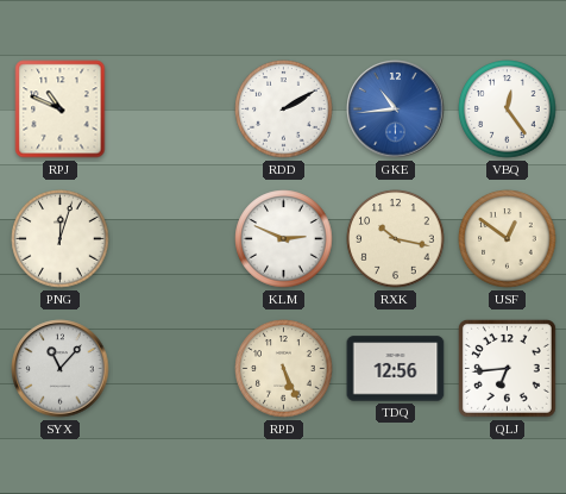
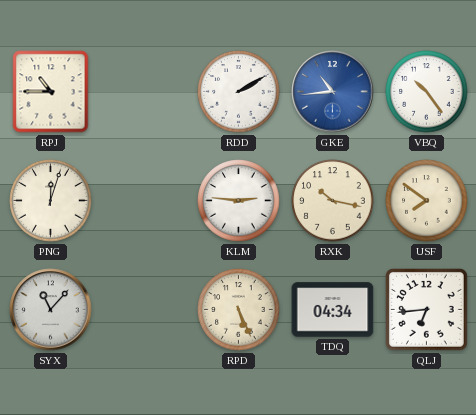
RPJ: 10:49 -> 10:45 (51, 92)
VBQ: 12:24 -> 10:24 (427, 92)
KLM: 2:49 -> 2:46 (239, 201)
USF: 12:51 -> 7:51 (427, 201)
TDQ: 12:56 -> 04:34 (333, 310)
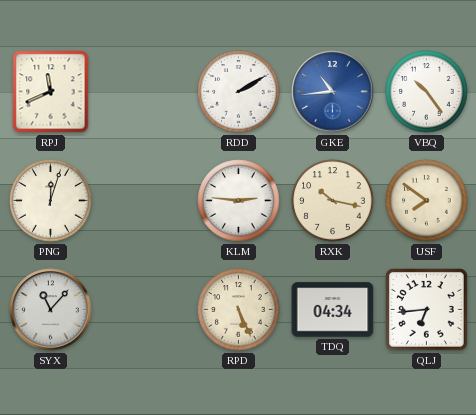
RPJ: 10:45 -> 11:41 (51, 92)
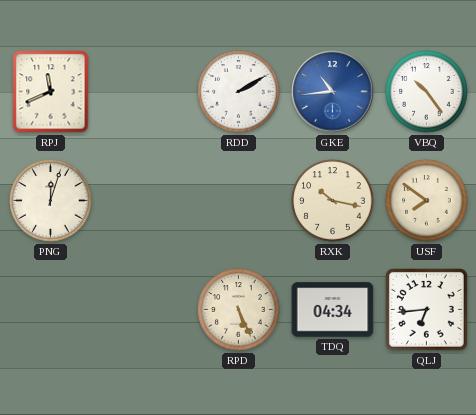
KLM: 2:46 -> none (239, 201)
SYX: 11:07 -> none (51, 310)
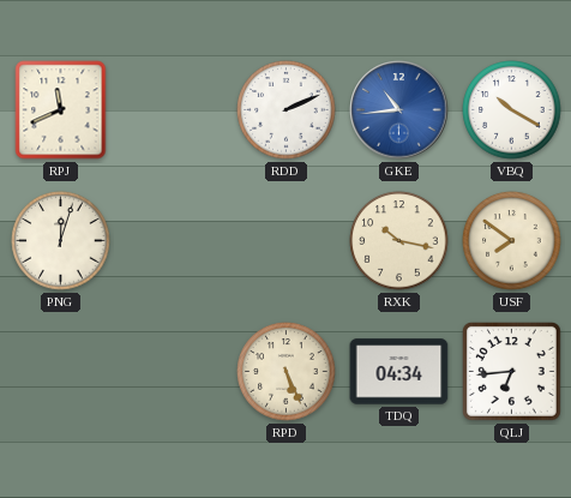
RDD: 2:10 -> 2:11 (287, 110)
VBQ: 10:24 -> 10:20 (512, 110)
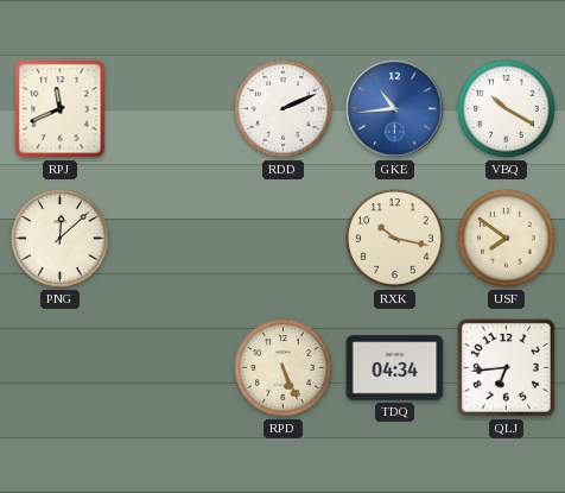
PNG: 12:03 -> 12:08 (61, 239)
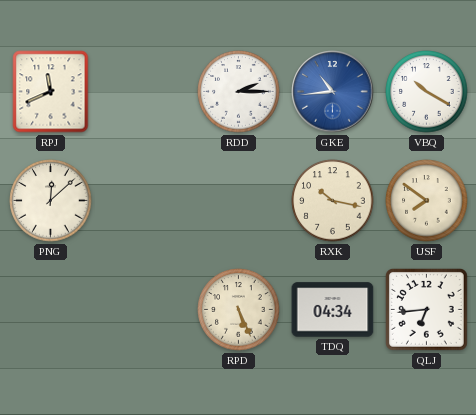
RDD: 2:11 -> 2:15 (239, 92)
